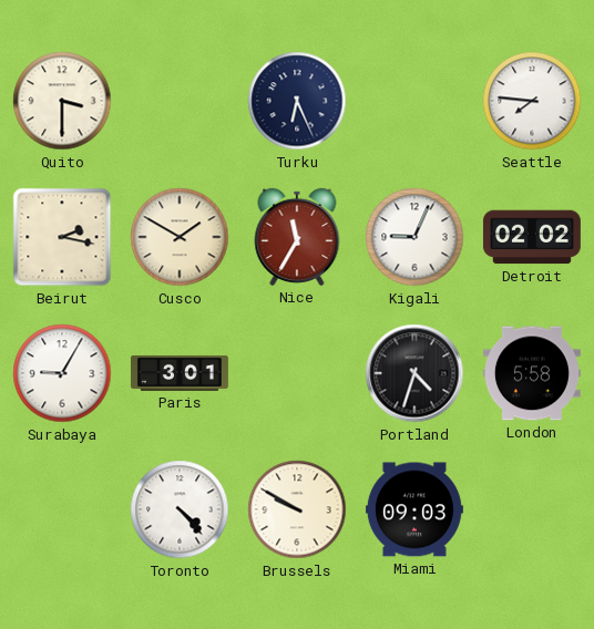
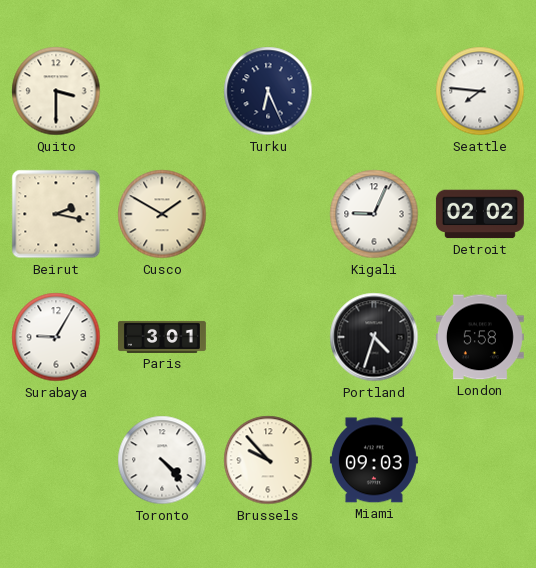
Nice: 11:35 -> none (297, 237)
Brussels: 9:50 -> 9:53 (268, 460)
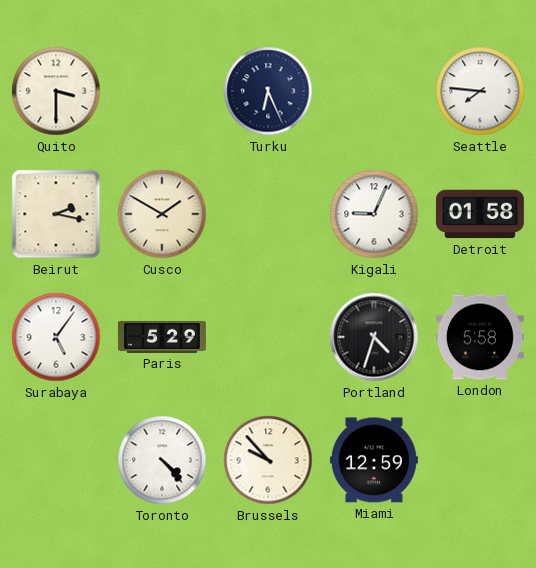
Detroit: 02:02 -> 01:58 (480, 214)
Surabaya: 9:05 -> 5:06 (56, 337)
Paris: 3:01 -> 5:29 (162, 337)
Miami: 09:03 -> 12:59 (374, 460)
